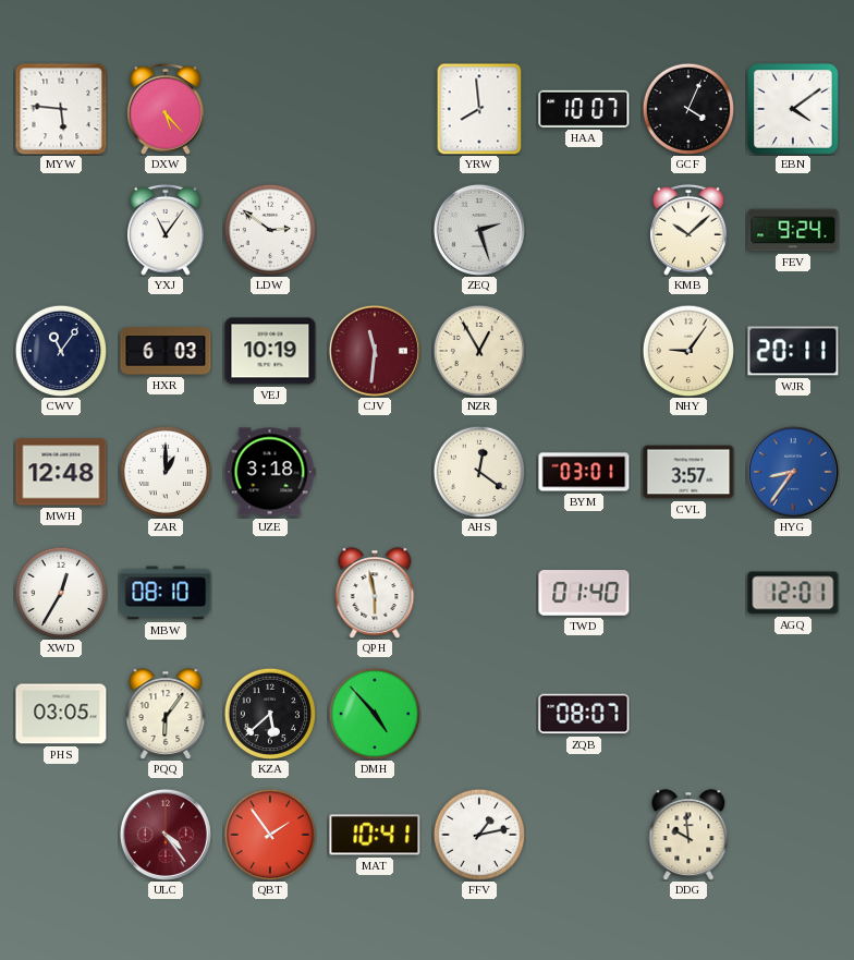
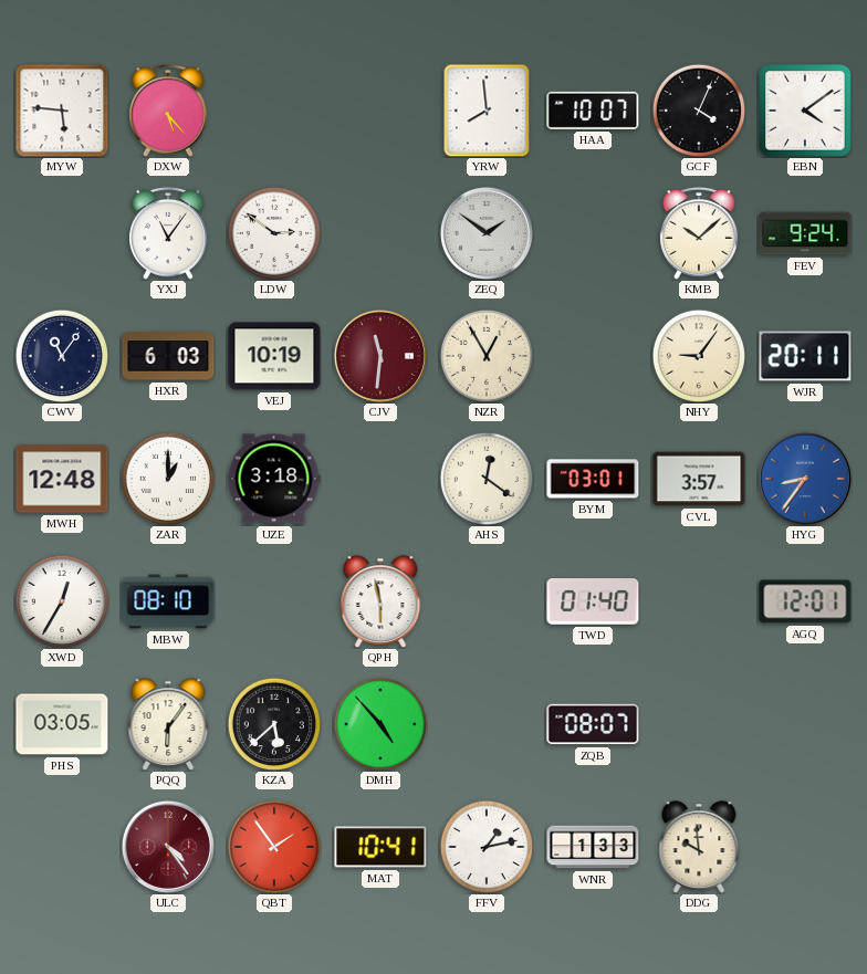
ZEQ: 2:27 -> 1:51 (487, 233)
WNR: none -> 1:33 (593, 847)
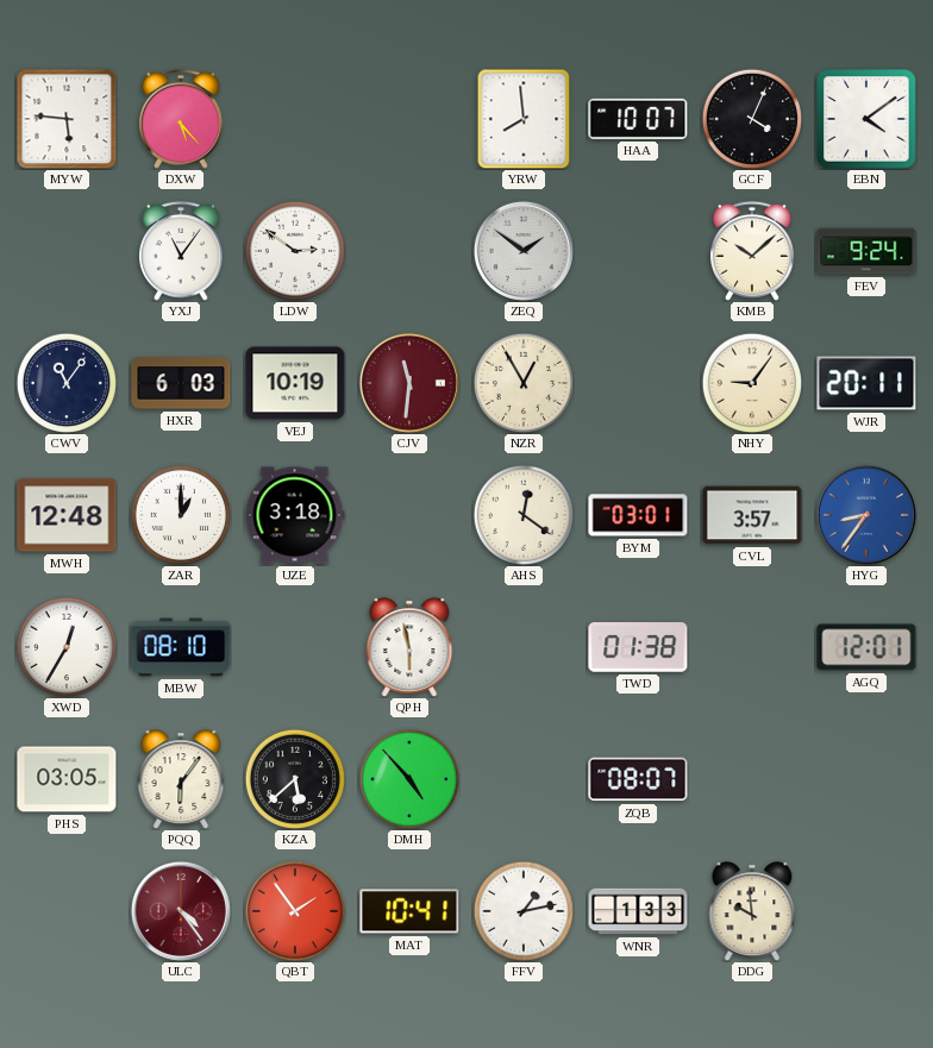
TWD: 01:40 -> 01:38 (638, 647)
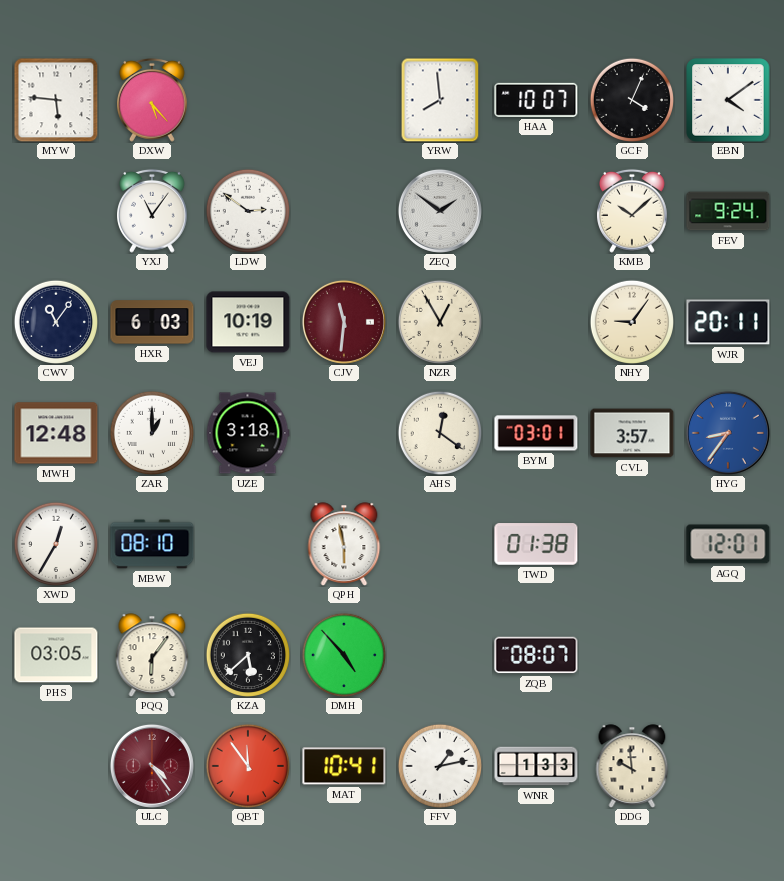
QBT: 1:54 -> 11:54 (247, 765)
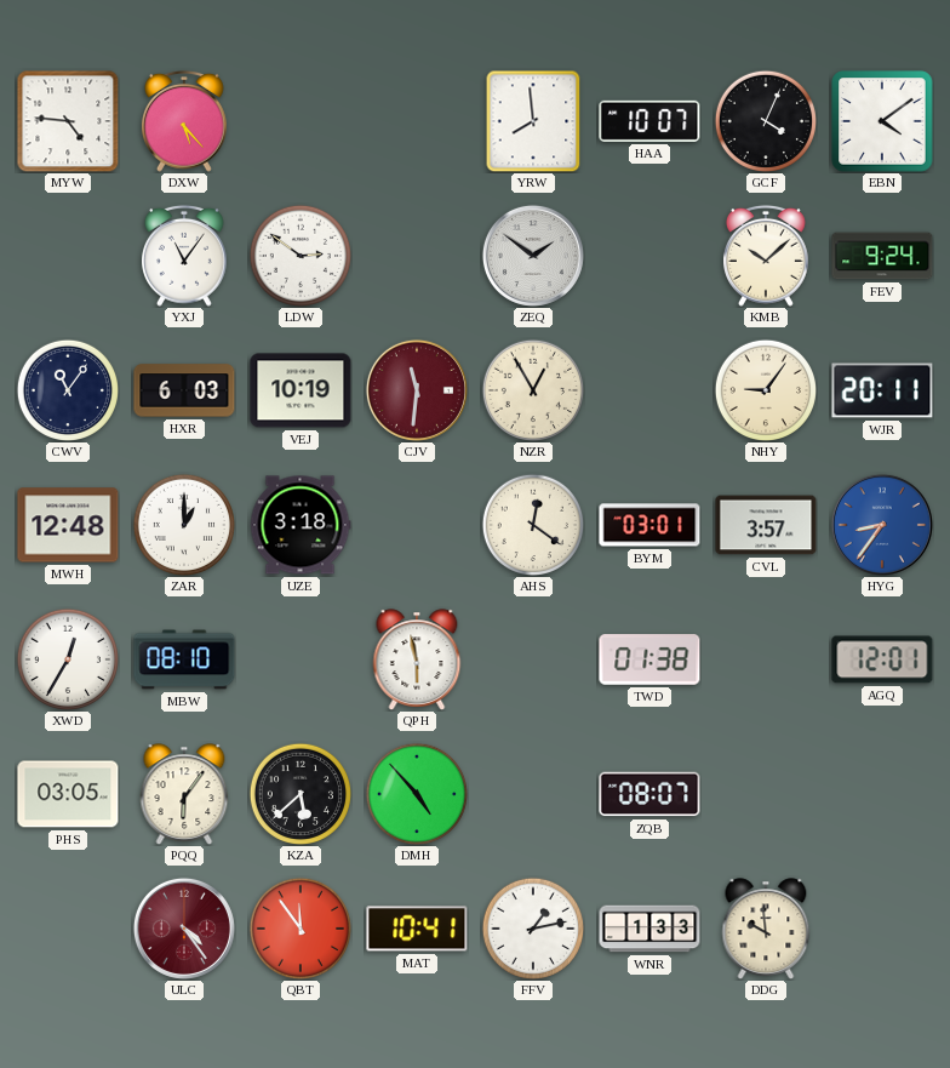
MYW: 5:46 -> 4:46 (68, 121)
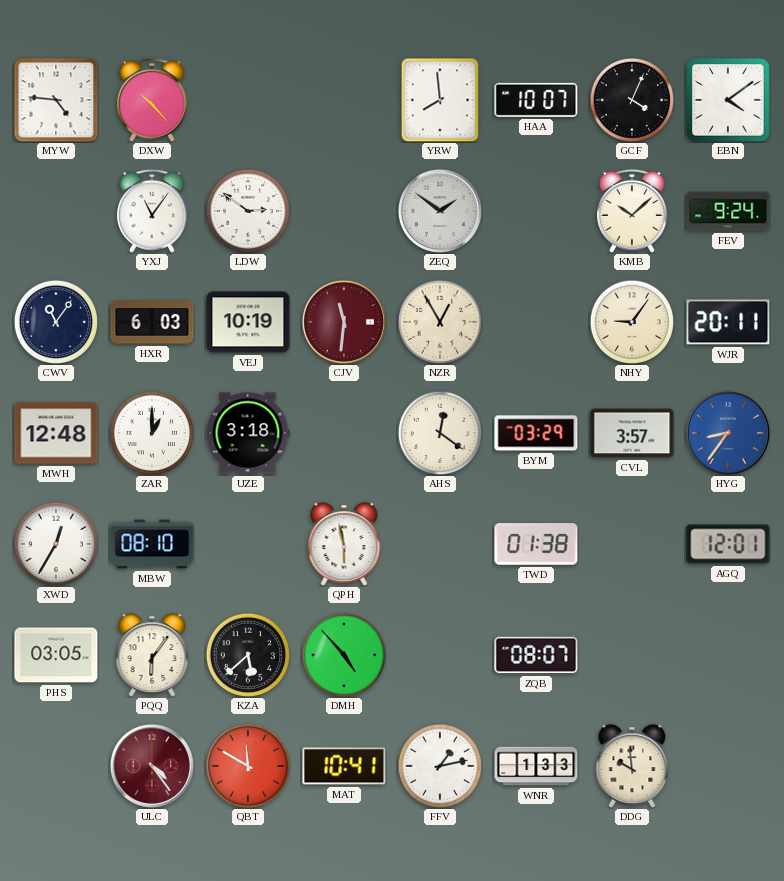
DXW: 5:23 -> 10:23 (153, 100)
BYM: 03:01 -> 03:29 (536, 433)
QBT: 11:54 -> 11:50 (247, 765)
